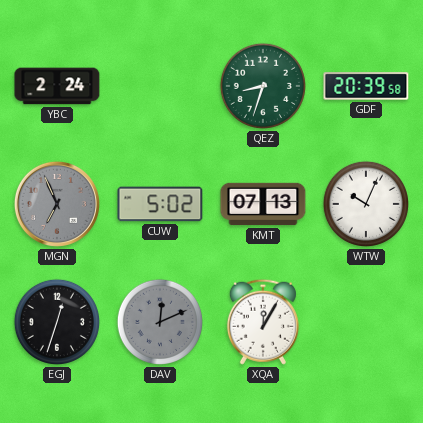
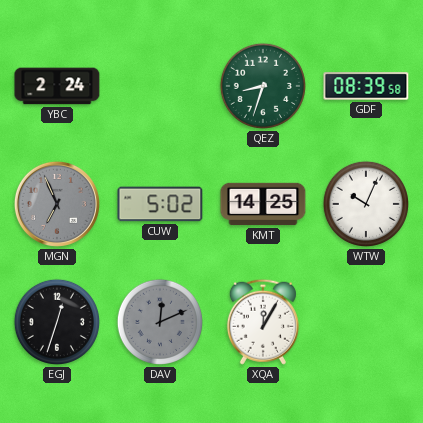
GDF: 20:39 -> 08:39 (366, 86)
KMT: 07:13 -> 14:25 (263, 204)
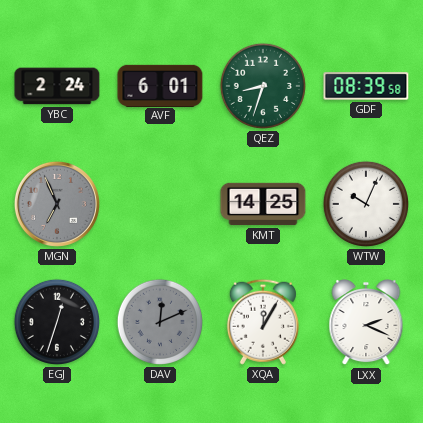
AVF: none -> 6:01 (160, 85)
CUW: 5:02 -> none (160, 204)
LXX: none -> 2:19 (366, 323)
